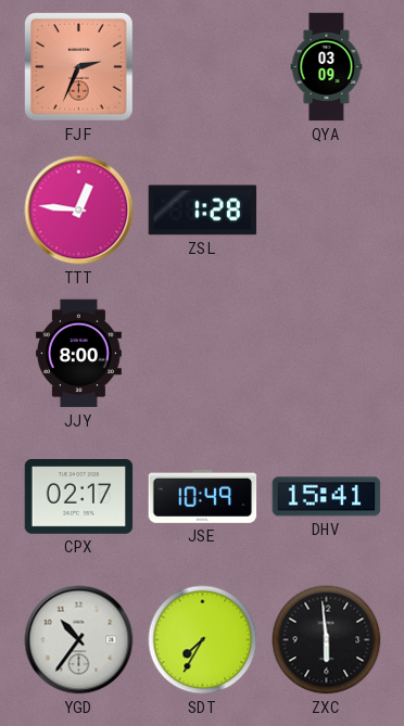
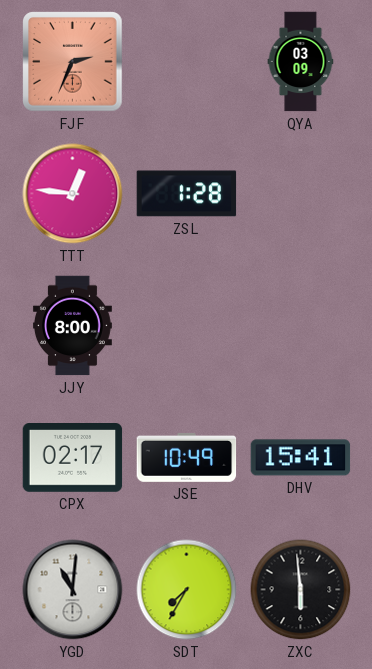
YGD: 10:36 -> 11:01 (73, 590)
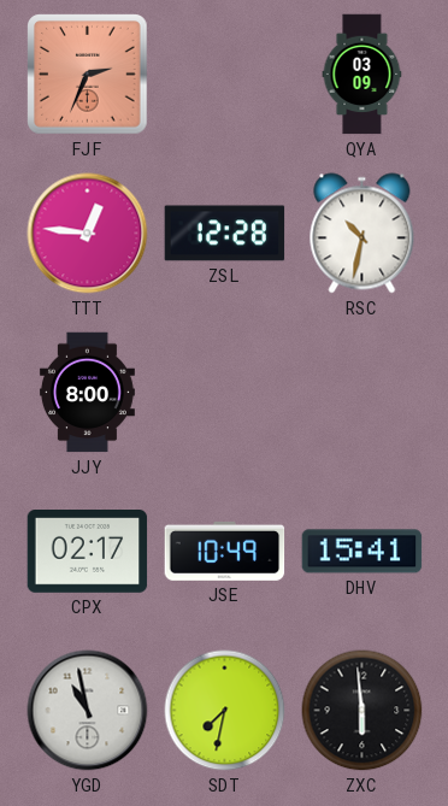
ZSL: 1:28 -> 12:28 (225, 234)
RSC: none -> 10:32 (362, 234)
YGD: 11:01 -> 10:58 (88, 711)
SDT: 7:35 -> 7:32 (225, 711)
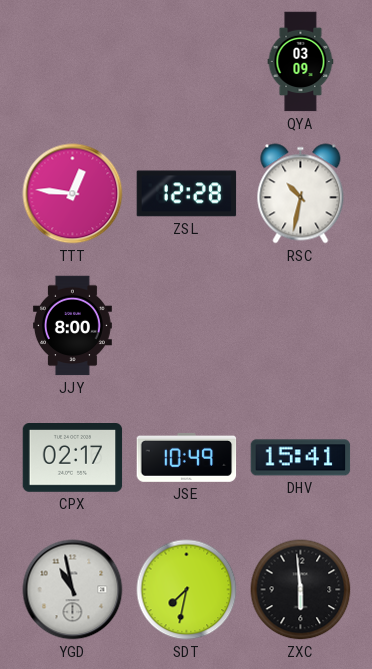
FJF: 2:34 -> none (88, 75)
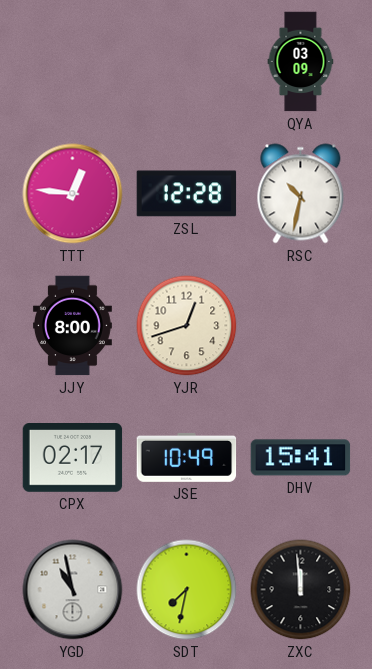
YJR: none -> 12:42 (187, 326)
ZXC: 5:59 -> 11:59 (301, 590)
